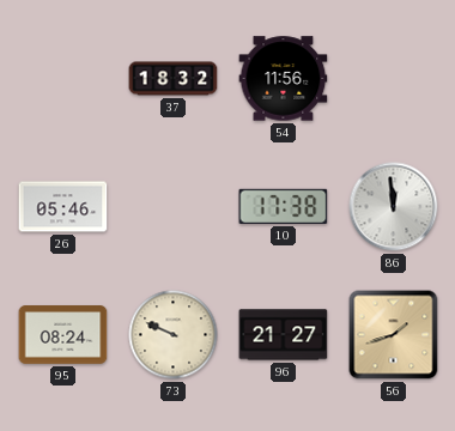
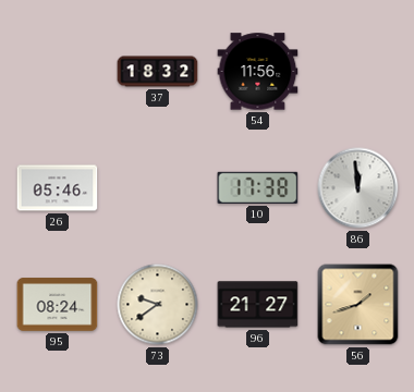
73: 9:49 -> 9:39 (158, 305)
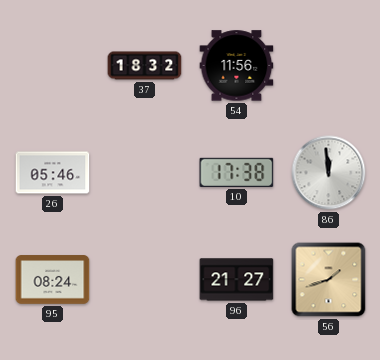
73: 9:39 -> none (158, 305)
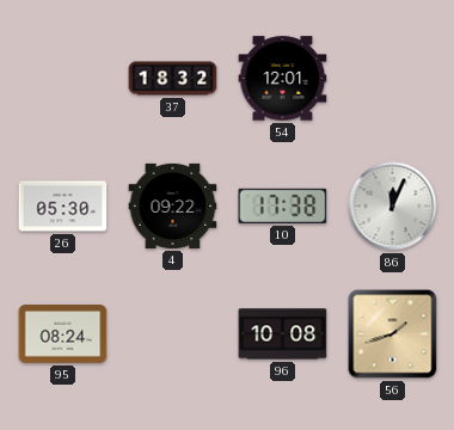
54: 11:56 -> 12:01 (283, 79)
26: 05:46 -> 05:30 (63, 207)
4: none -> 09:22 (173, 205)
86: 11:59 -> 12:04 (393, 207)
96: 21:27 -> 10:08 (283, 334)
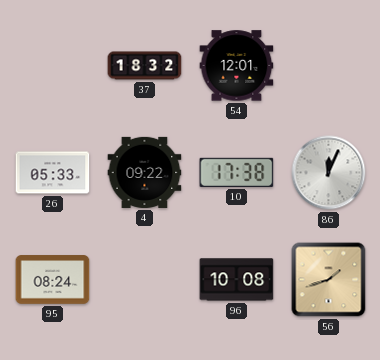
26: 05:30 -> 05:33 (53, 173)
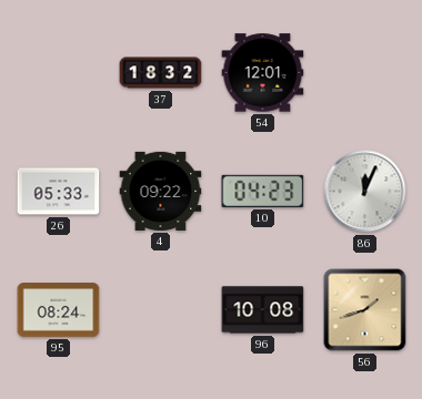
10: 17:38 -> 04:23 (263, 191)
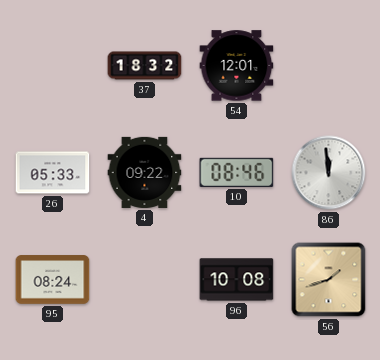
10: 04:23 -> 08:46 (237, 172)
86: 12:04 -> 11:59 (329, 173)
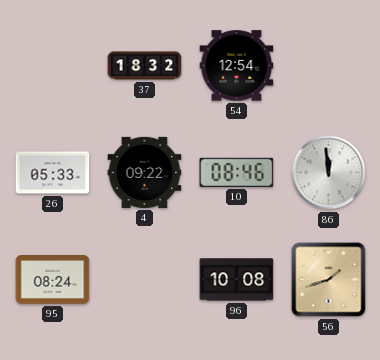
54: 12:01 -> 12:54 (237, 66)
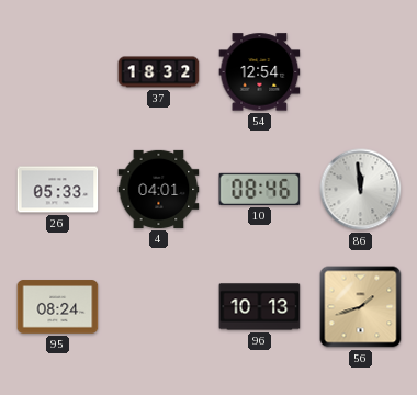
4: 09:22 -> 04:01 (159, 189)
96: 10:08 -> 10:13 (260, 307)
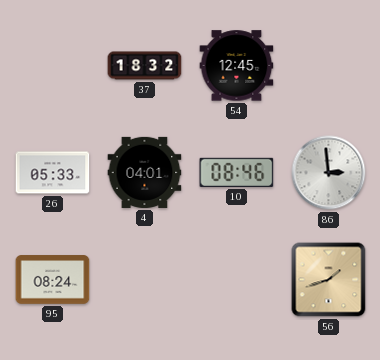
54: 12:54 -> 12:45 (237, 66)
86: 11:59 -> 2:59 (329, 173)
96: 10:13 -> none (260, 307)
